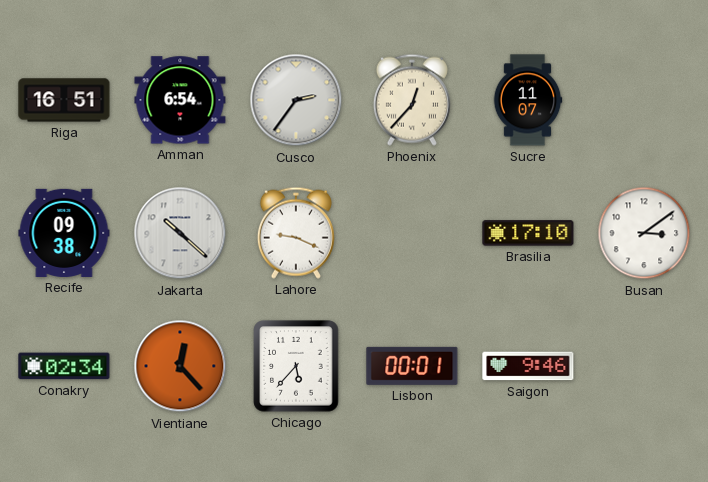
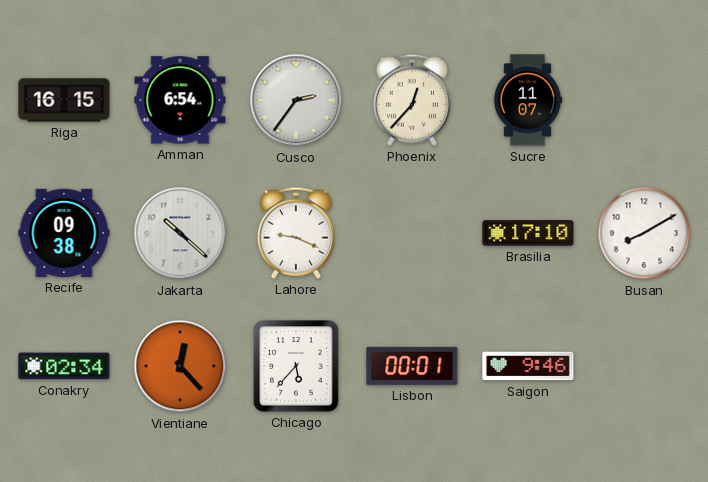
Riga: 16:51 -> 16:15 (64, 100)
Busan: 3:09 -> 8:10 (644, 233)
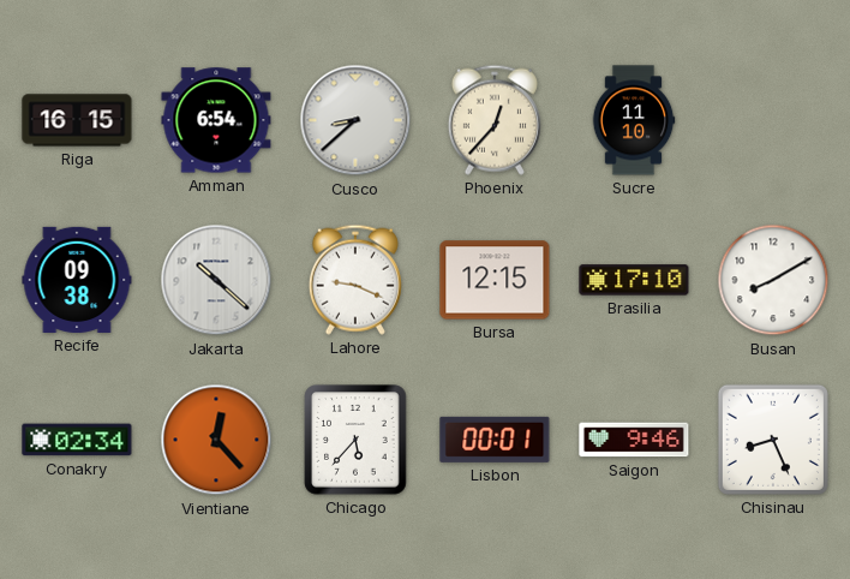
Cusco: 2:36 -> 8:38 (355, 120)
Sucre: 11:07 -> 11:10 (634, 120)
Bursa: none -> 12:15 (495, 280)
Chisinau: none -> 8:26 (773, 440)
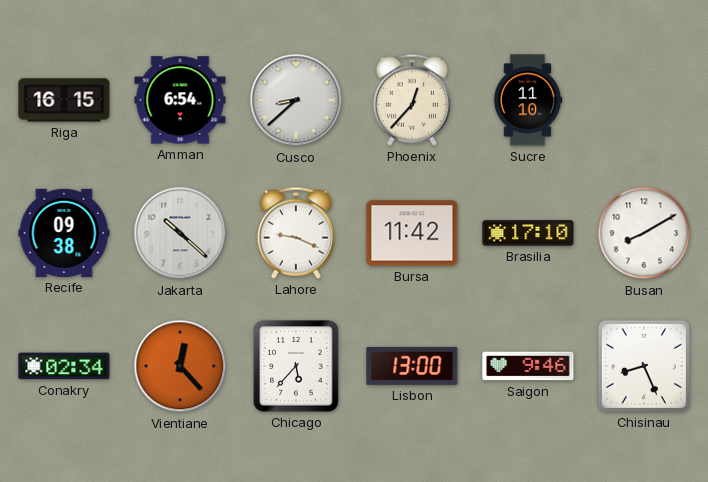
Bursa: 12:15 -> 11:42 (412, 233)
Lisbon: 00:01 -> 13:00 (412, 366)
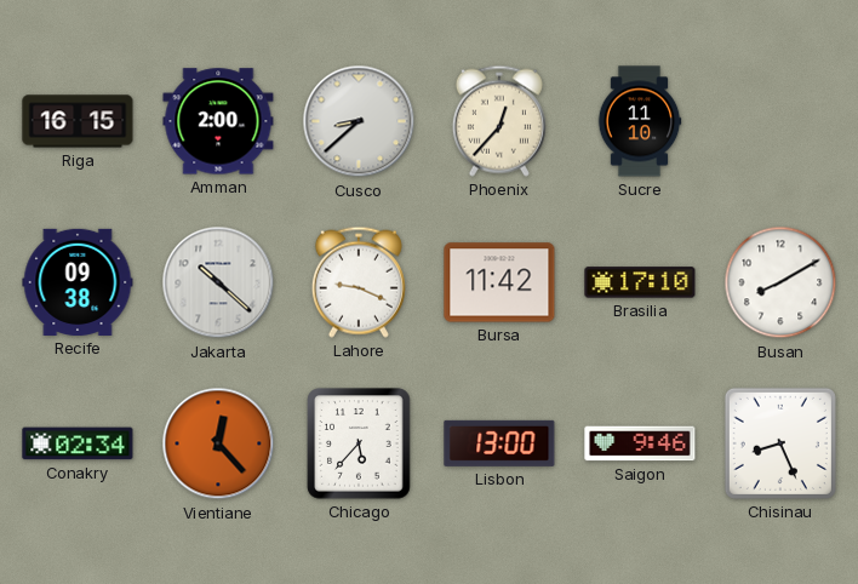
Amman: 6:54 -> 2:00 (218, 121)
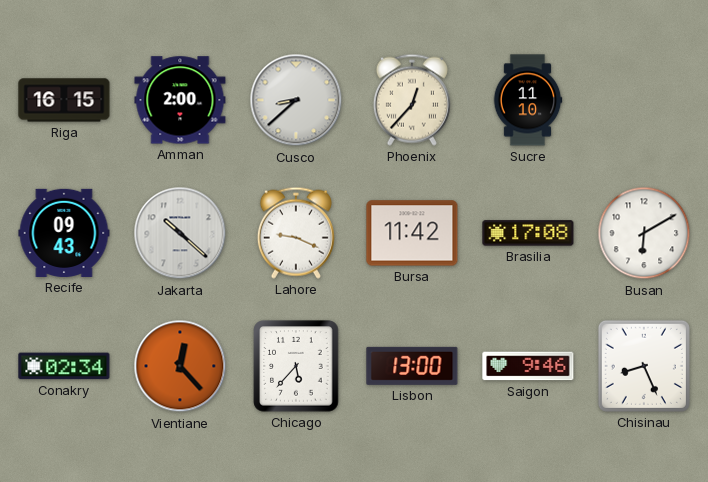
Recife: 09:38 -> 09:43 (64, 233)
Brasilia: 17:10 -> 17:08 (528, 233)
Busan: 8:10 -> 6:10 (644, 233)
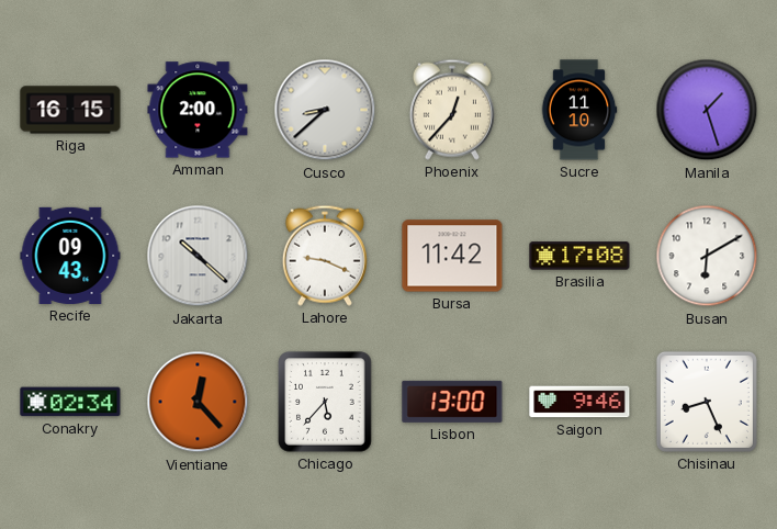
Manila: none -> 1:27 (707, 110)
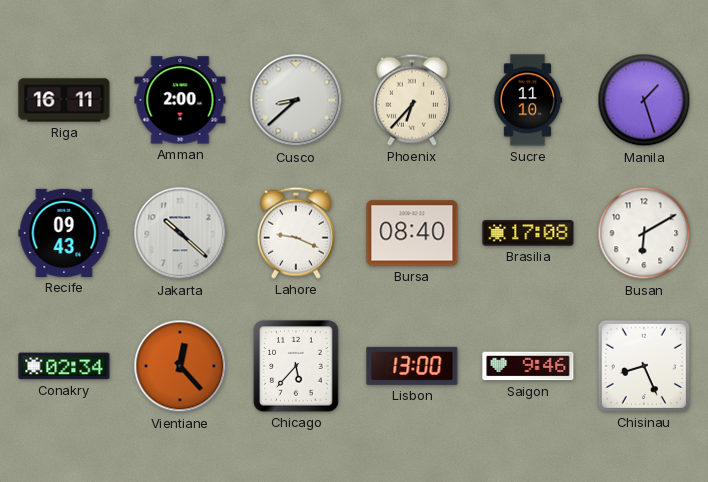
Riga: 16:15 -> 16:11 (64, 100)
Phoenix: 12:37 -> 6:37 (412, 100)
Bursa: 11:42 -> 08:40 (412, 233)
